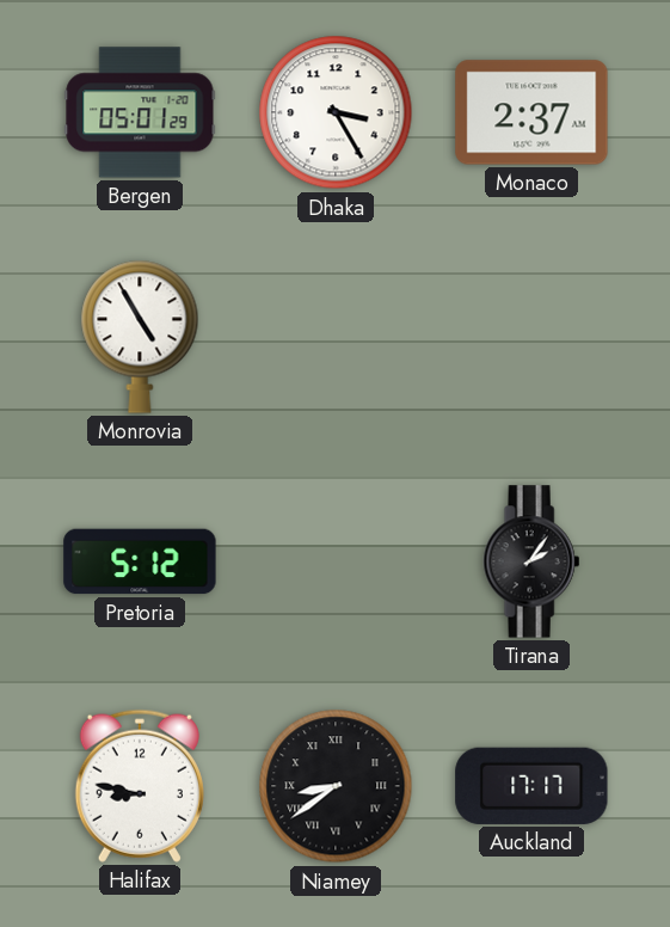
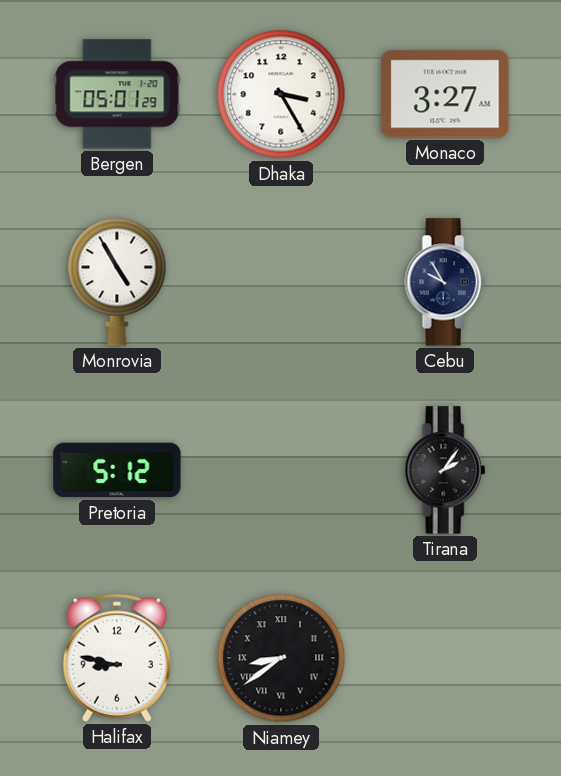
Monaco: 2:37 -> 3:27 (445, 94)
Cebu: none -> 9:55 (445, 282)
Auckland: 17:17 -> none (531, 786)
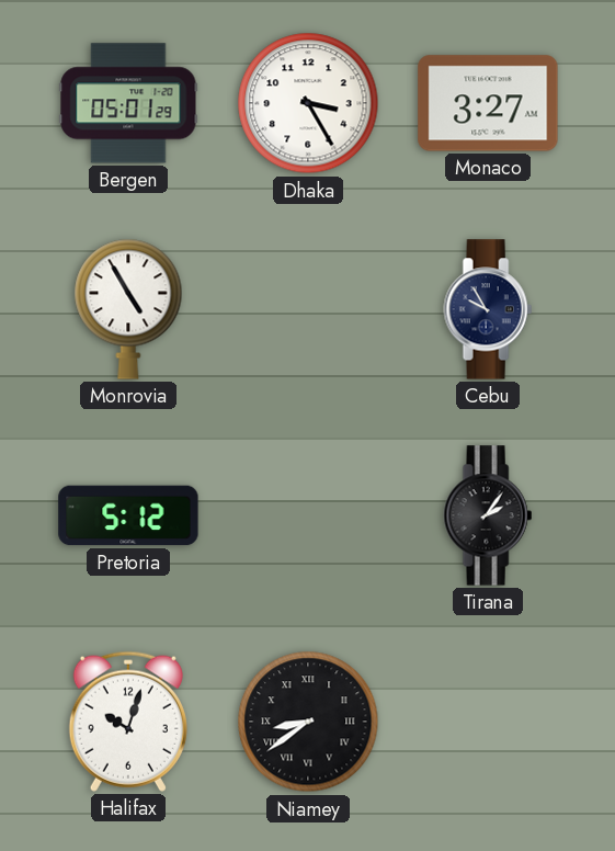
Halifax: 8:47 -> 10:03 (128, 722)
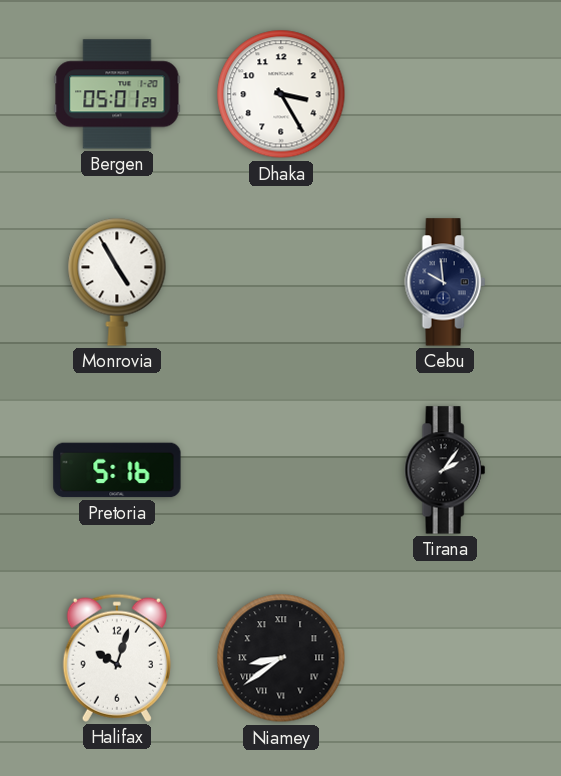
Monaco: 3:27 -> none (488, 103)
Cebu: 9:55 -> 9:59 (445, 282)
Pretoria: 5:12 -> 5:16 (117, 470)
